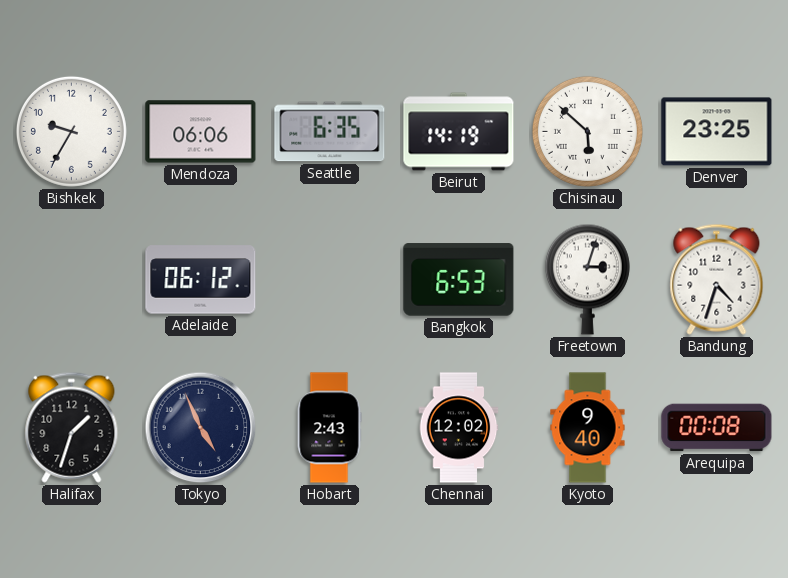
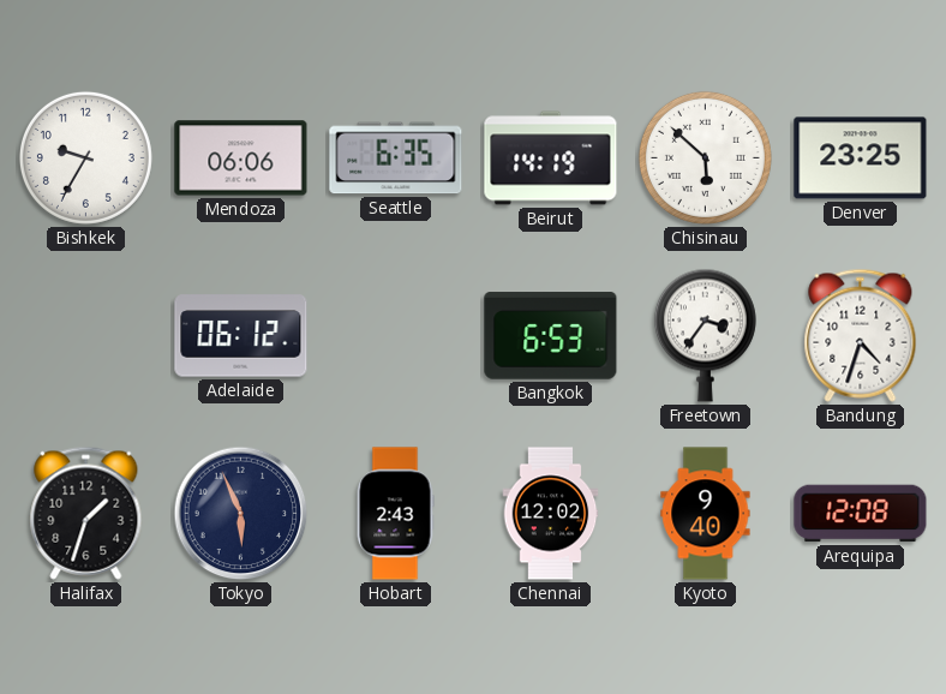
Freetown: 3:03 -> 3:36 (705, 335)
Tokyo: 4:56 -> 5:56 (241, 514)
Arequipa: 00:08 -> 12:08 (861, 514)
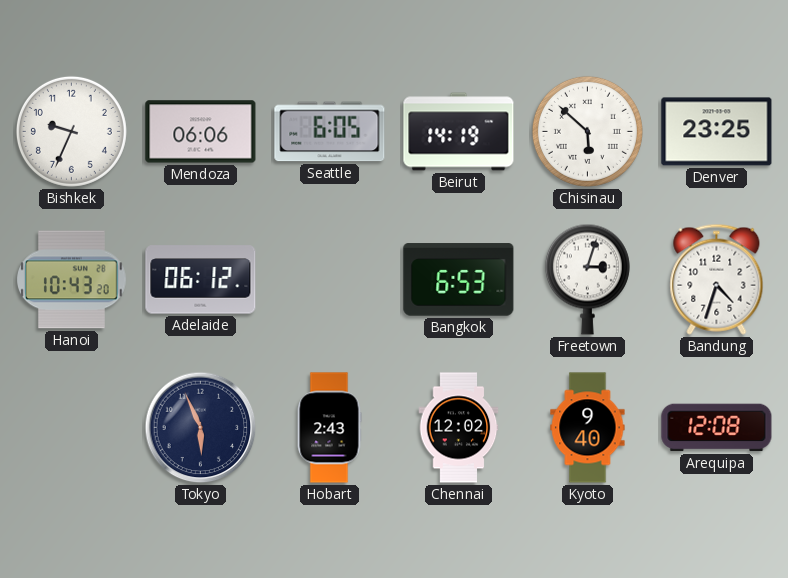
Bishkek: 9:35 -> 9:34 (71, 131)
Seattle: 6:35 -> 6:05 (330, 132)
Hanoi: none -> 10:43 (72, 280)
Freetown: 3:36 -> 3:03 (587, 279)
Halifax: 1:33 -> none (86, 513)
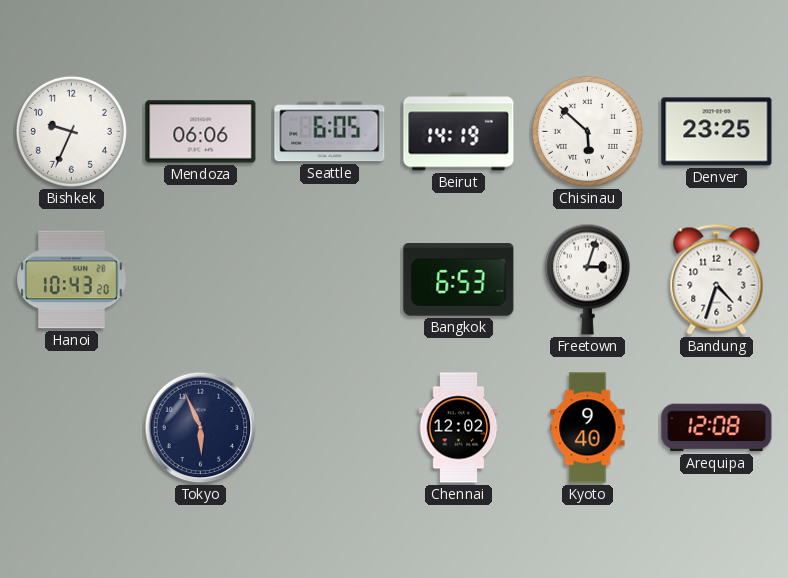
Adelaide: 06:12 -> none (201, 280)
Hobart: 2:43 -> none (329, 428)
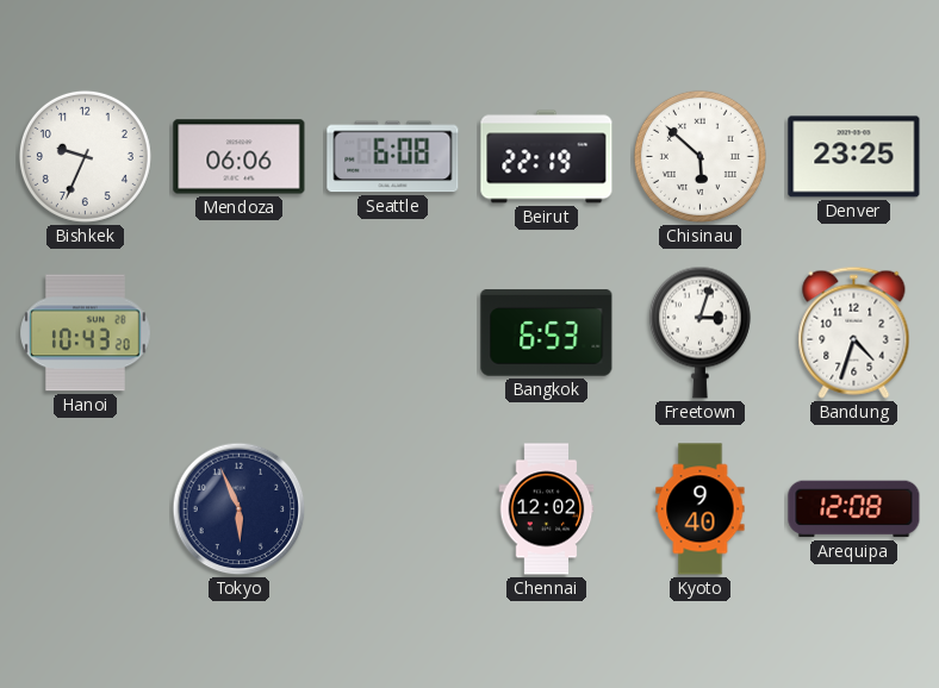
Seattle: 6:05 -> 6:08 (393, 157)
Beirut: 14:19 -> 22:19 (547, 157)
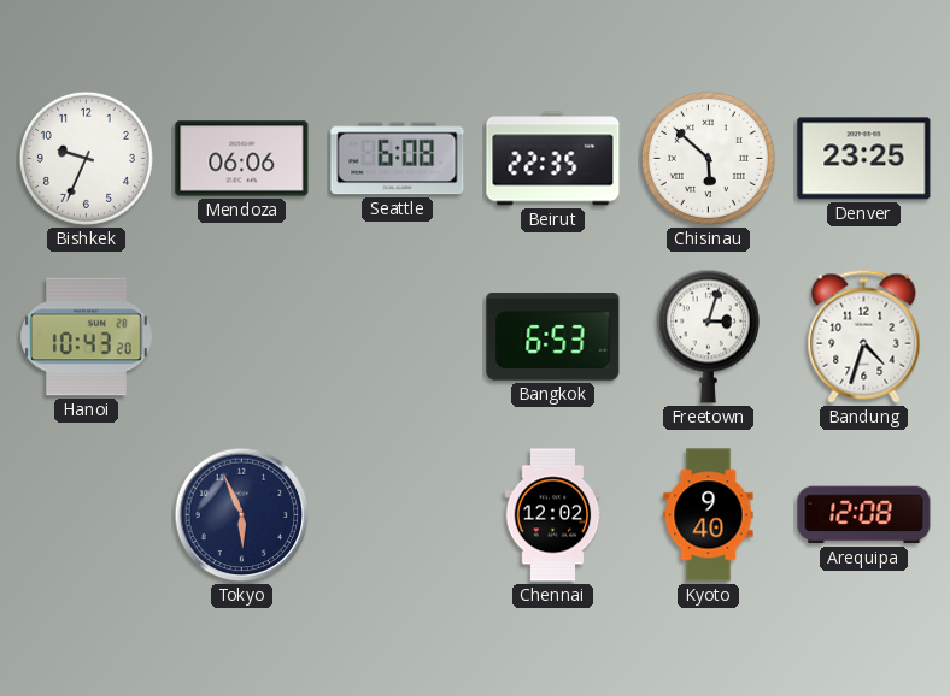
Beirut: 22:19 -> 22:35 (553, 159)
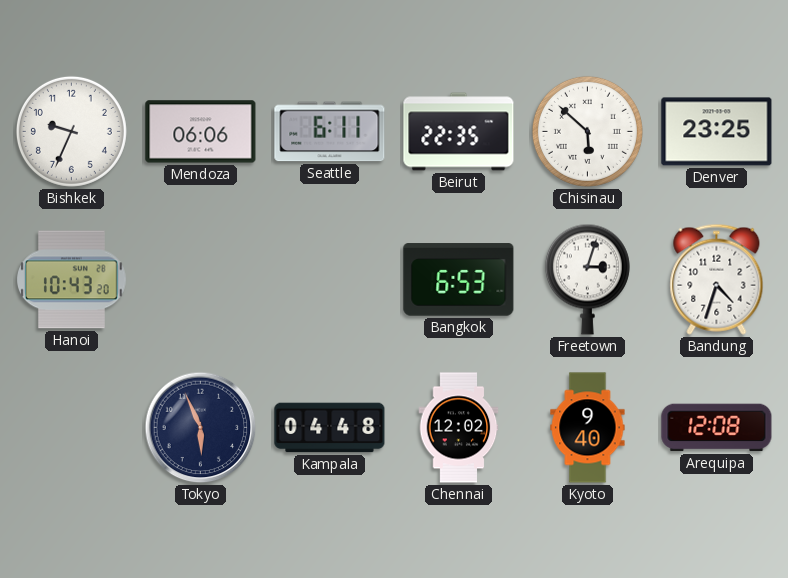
Seattle: 6:08 -> 6:11 (330, 132)
Kampala: none -> 04:48 (330, 428)
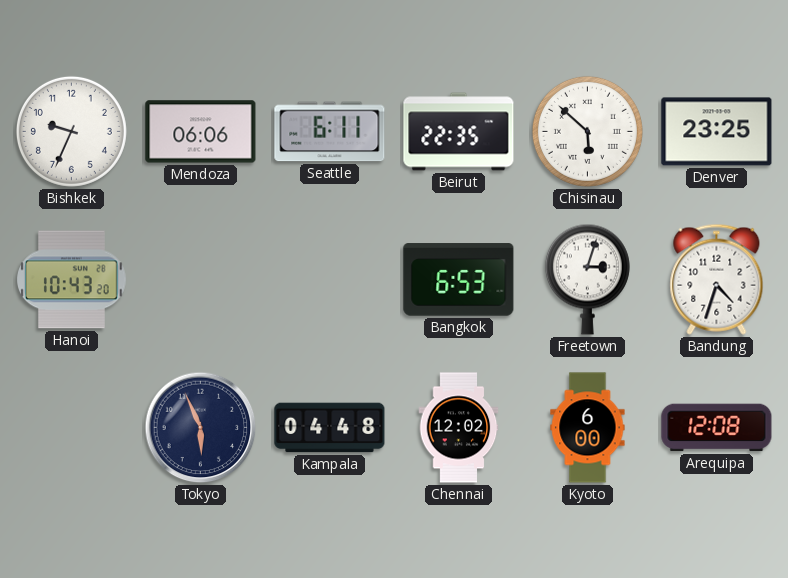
Kyoto: 9:40 -> 6:00 (588, 428)
